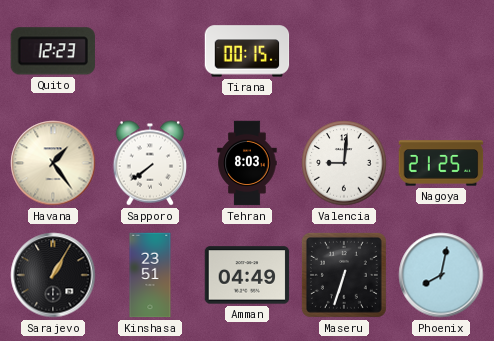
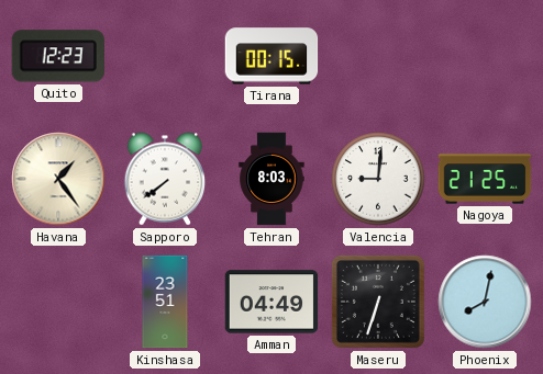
Sarajevo: 1:05 -> none (53, 275)
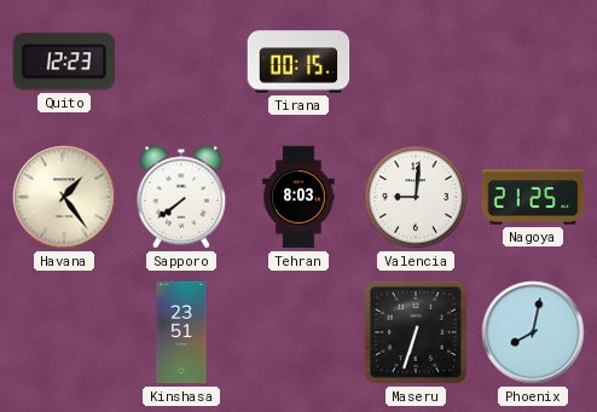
Amman: 04:49 -> none (271, 302)
